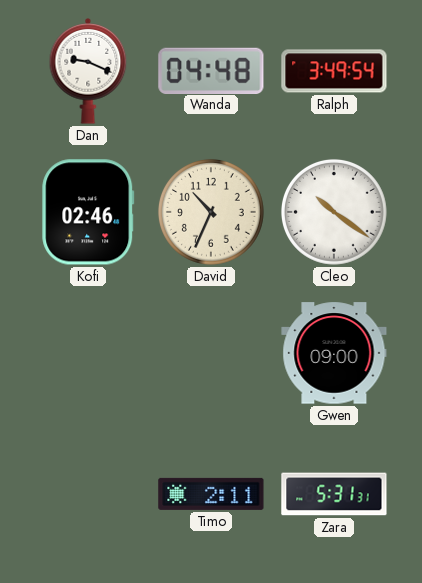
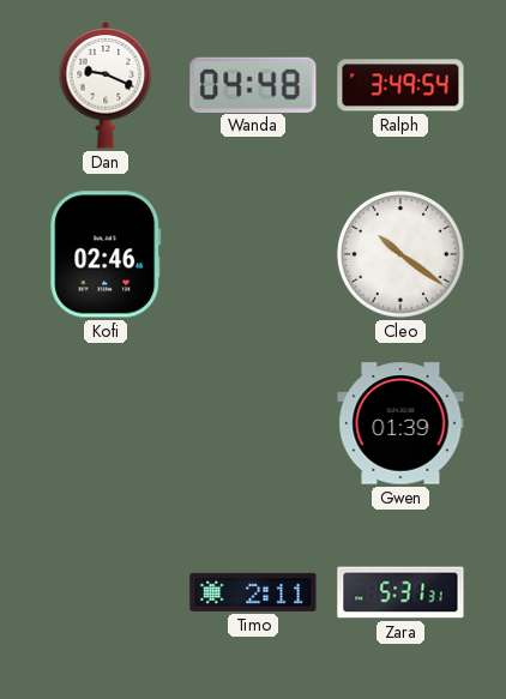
David: 10:34 -> none (211, 212)
Gwen: 09:00 -> 01:39 (400, 423)
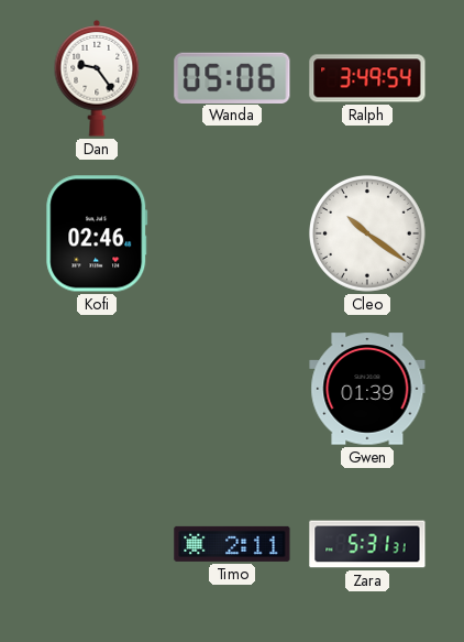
Dan: 9:19 -> 9:24 (97, 78)
Wanda: 04:48 -> 05:06 (232, 77)
